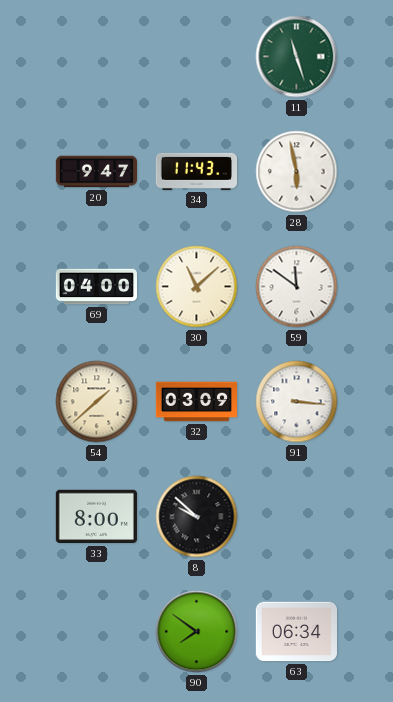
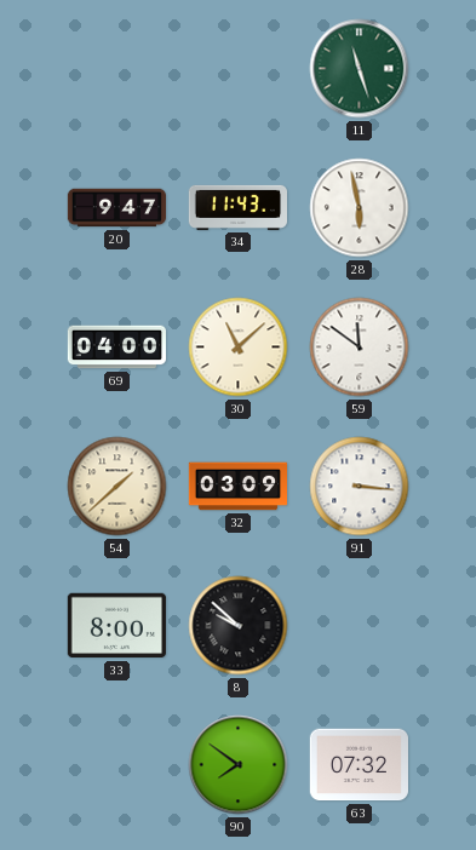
63: 06:34 -> 07:32 (359, 765)
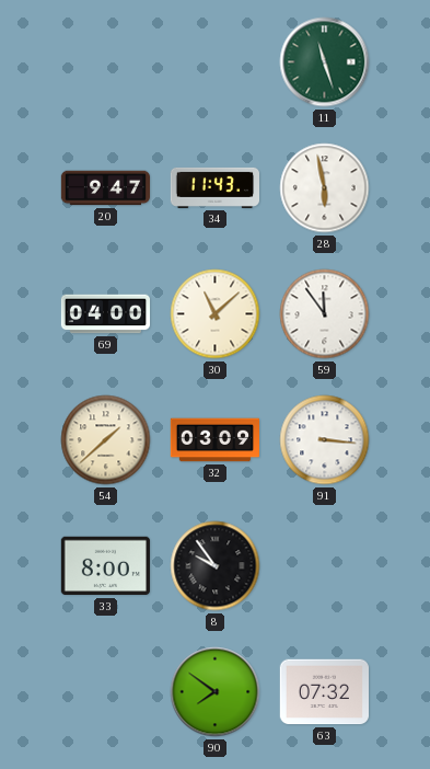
59: 11:51 -> 11:54 (325, 314)
8: 9:52 -> 9:54 (216, 566)
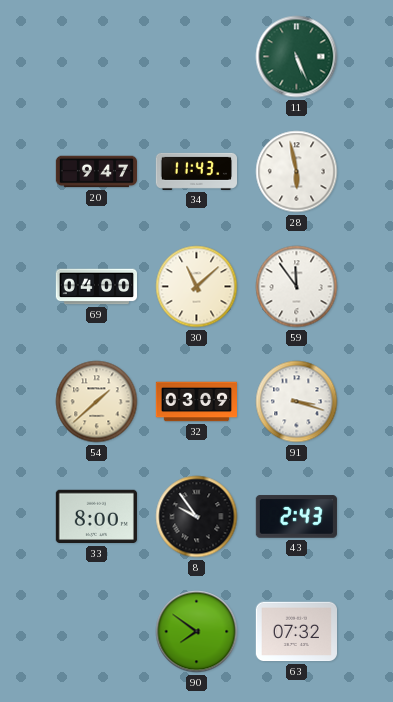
11: 11:27 -> 5:26 (297, 57)
91: 3:16 -> 3:18 (297, 402)
43: none -> 2:43 (296, 517)
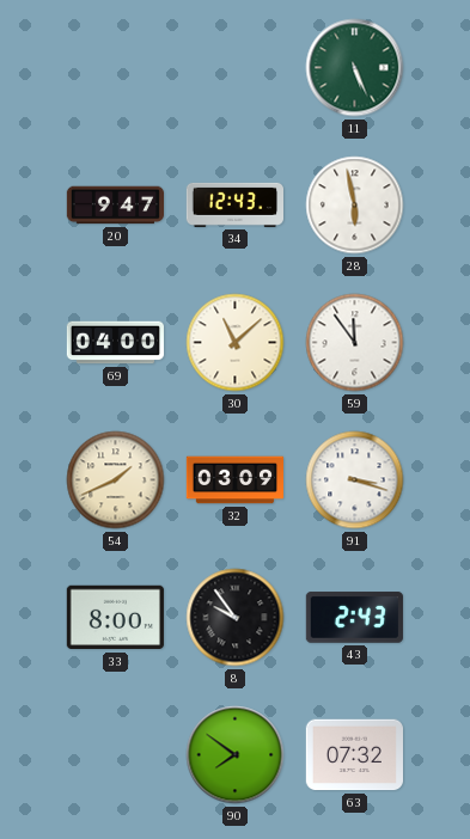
34: 11:43 -> 12:43 (234, 204)
54: 1:38 -> 1:41 (116, 480)
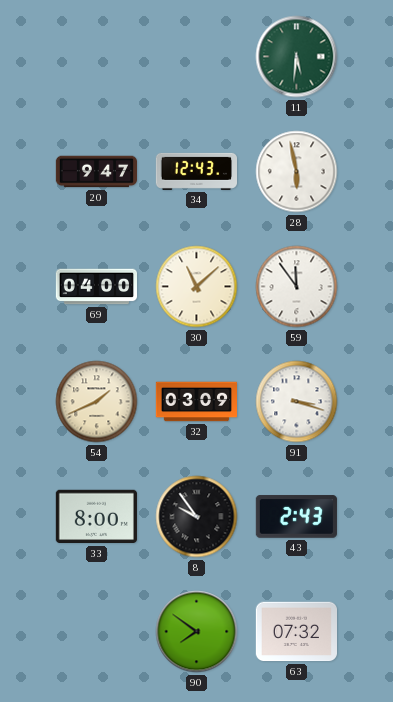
11: 5:26 -> 5:31 (297, 57)
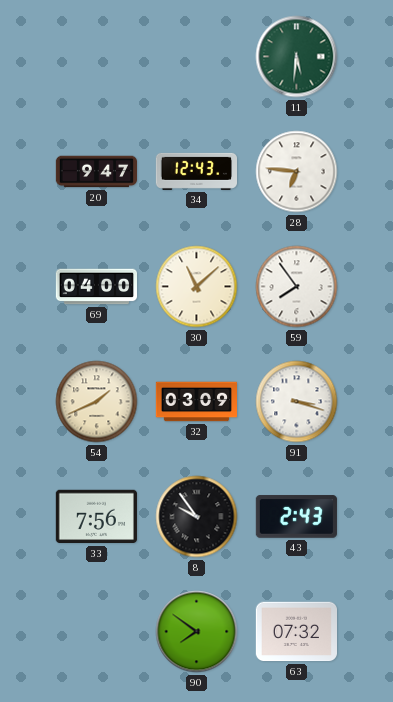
28: 5:58 -> 6:46 (297, 172)
59: 11:54 -> 7:54 (297, 287)
33: 8:00 -> 7:56 (96, 517)
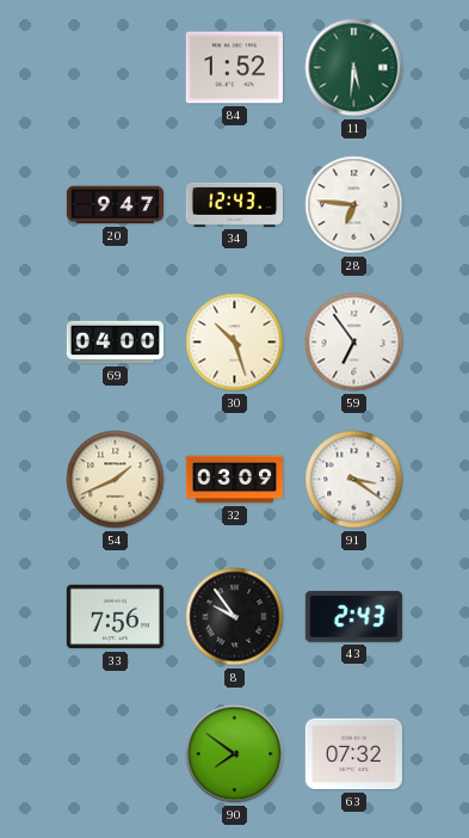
84: none -> 1:52 (234, 68)
30: 11:08 -> 10:27 (235, 343)
59: 7:54 -> 6:54 (354, 343)
91: 3:18 -> 3:21 (354, 480)
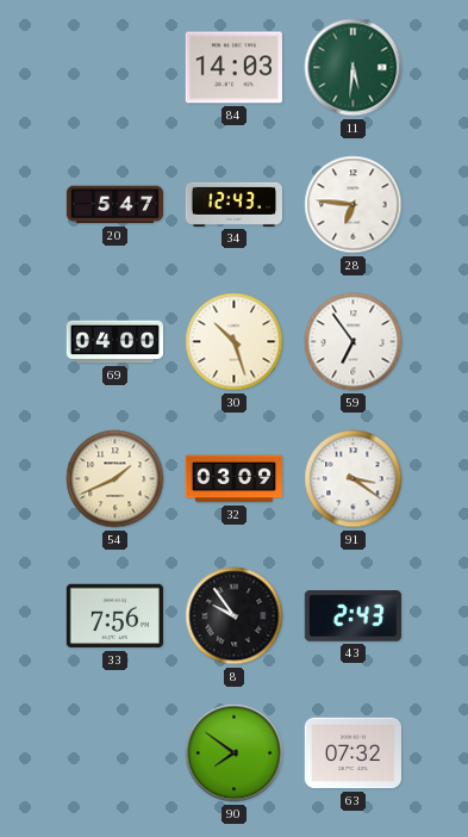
84: 1:52 -> 14:03 (233, 68)
20: 9:47 -> 5:47 (116, 205)
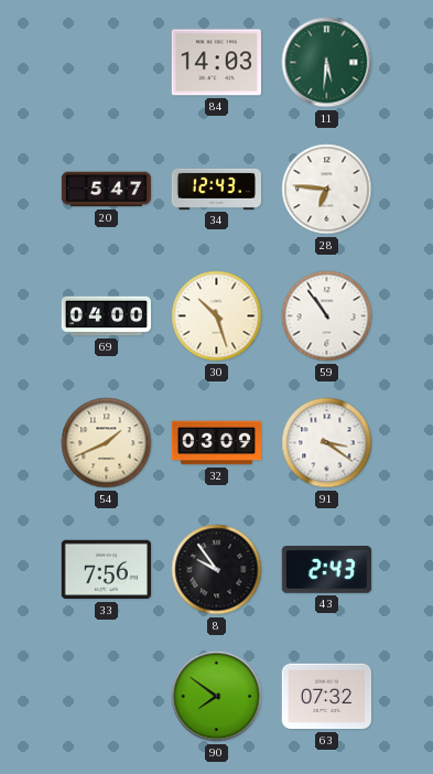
59: 6:54 -> 10:54 (327, 316)
